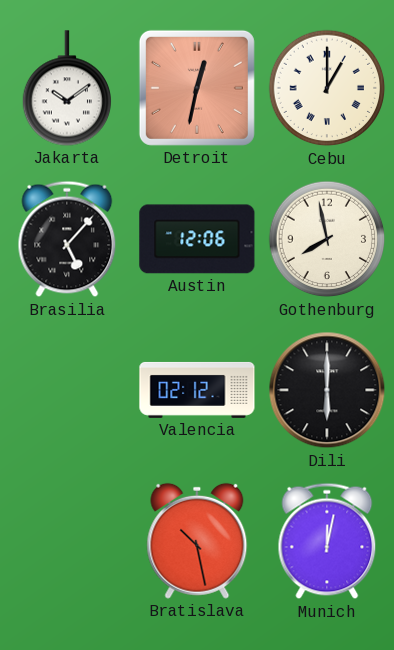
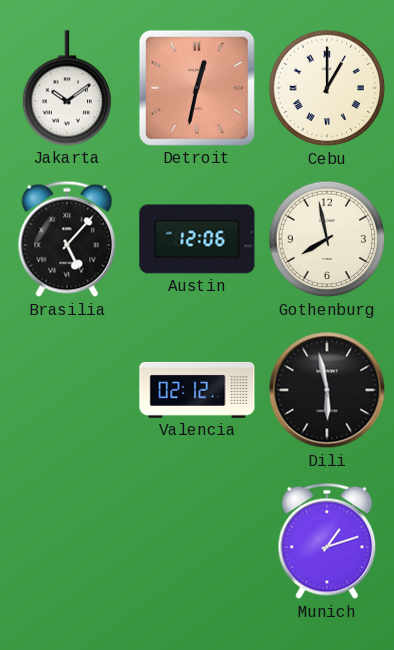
Dili: 6:00 -> 5:58 (327, 390)
Bratislava: 10:28 -> none (197, 541)
Munich: 12:02 -> 1:12 (327, 541)
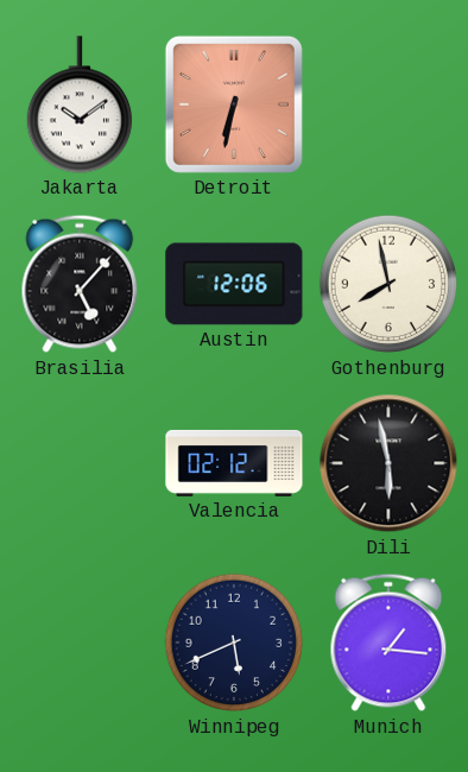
Detroit: 12:32 -> 6:32 (234, 105)
Cebu: 1:00 -> none (327, 88)
Winnipeg: none -> 5:41 (234, 643)
Munich: 1:12 -> 1:16 (388, 643)
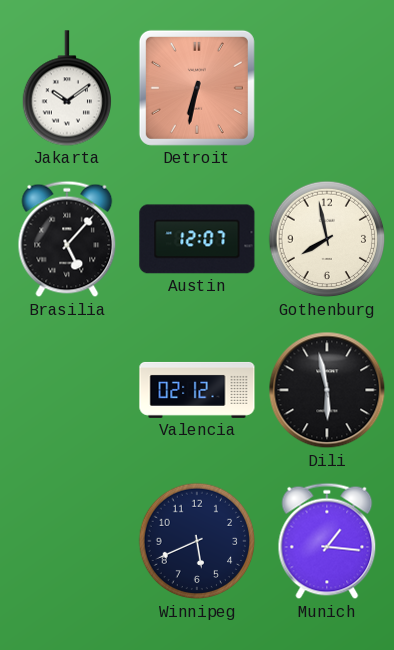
Austin: 12:06 -> 12:07 (197, 239)
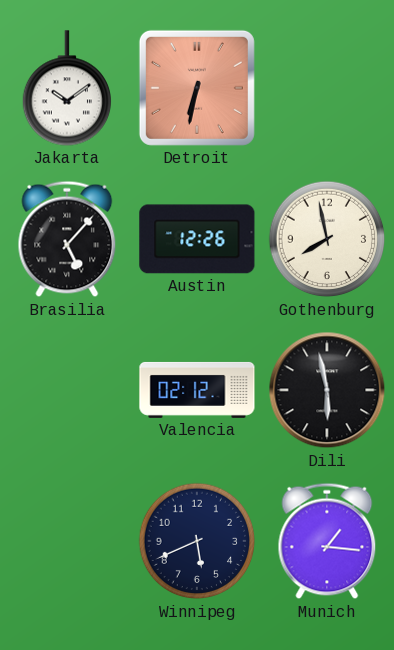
Austin: 12:07 -> 12:26 (197, 239)
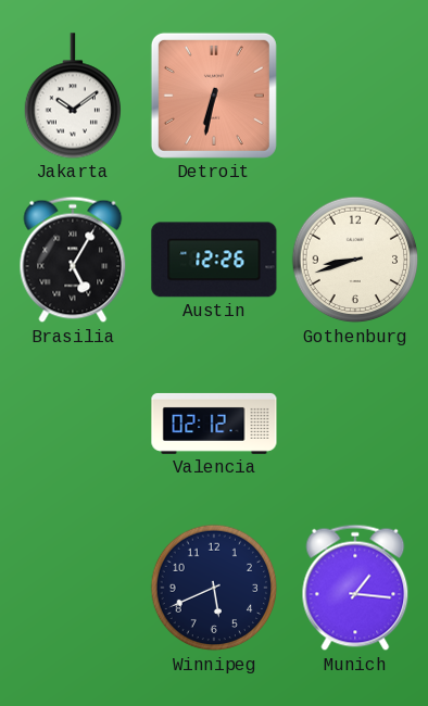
Brasilia: 5:07 -> 5:05 (73, 260)
Gothenburg: 7:58 -> 8:42 (355, 260)
Dili: 5:58 -> none (327, 390)
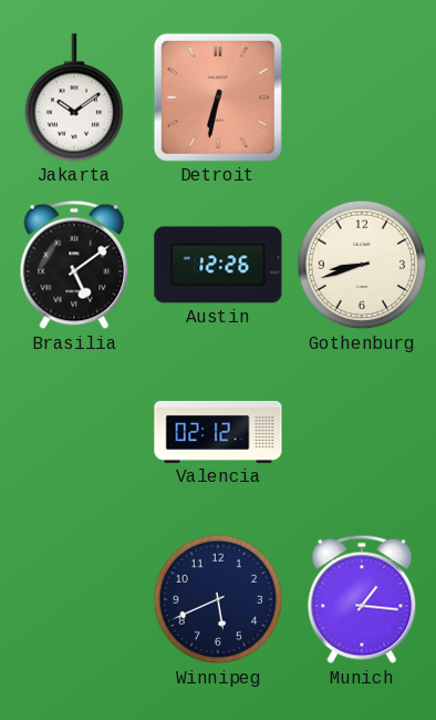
Brasilia: 5:05 -> 5:09 (74, 265)
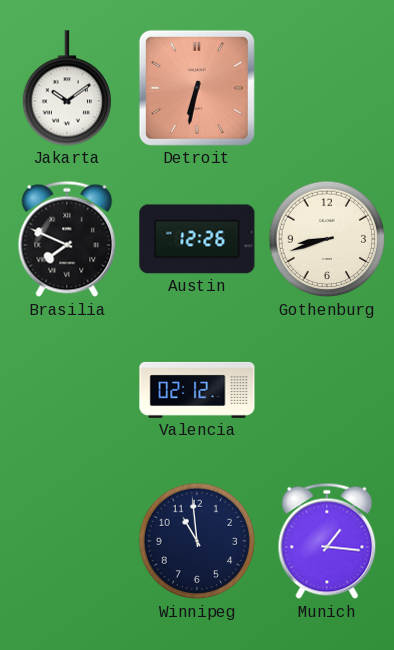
Brasilia: 5:09 -> 7:49 (67, 239)
Winnipeg: 5:41 -> 10:59 (197, 541)
